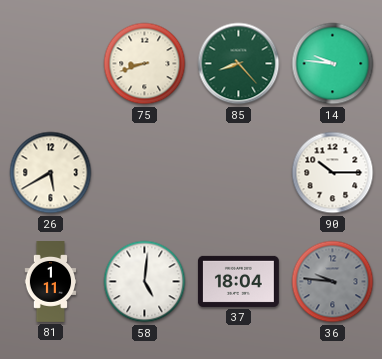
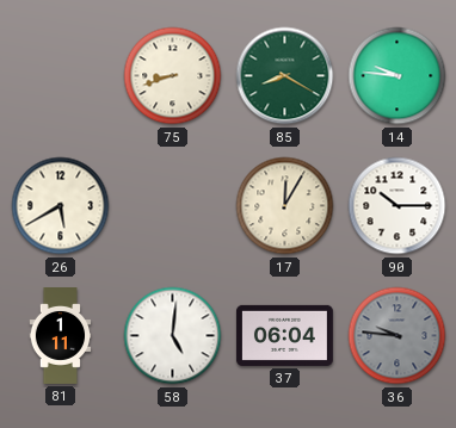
85: 8:23 -> 8:20 (285, 76)
17: none -> 12:05 (285, 206)
37: 18:04 -> 06:04 (284, 335)
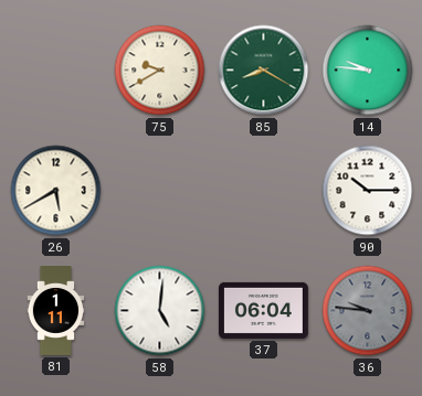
75: 8:42 -> 9:40 (160, 71)
17: 12:05 -> none (285, 206)
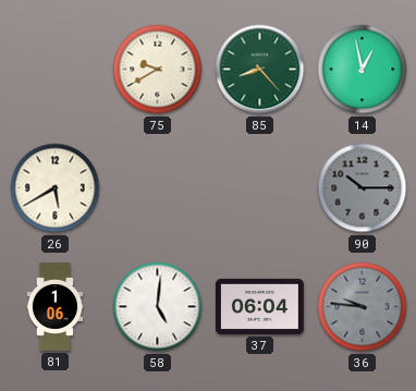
85: 8:20 -> 8:23 (260, 70)
14: 9:46 -> 12:58 (363, 70)
90 dial: white -> grey (363, 188)
81: 1:11 -> 1:06 (56, 307)
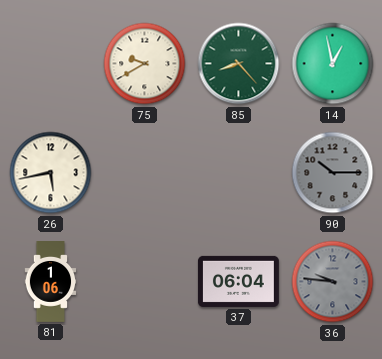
26: 5:40 -> 5:43 (51, 173)
58: 5:01 -> none (158, 307)
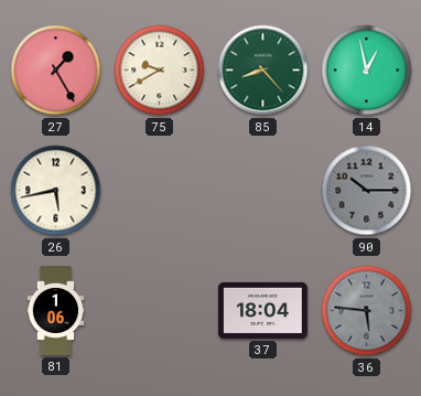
27: none -> 1:25 (56, 71)
37: 06:04 -> 18:04 (262, 310)
36: 9:46 -> 5:46 (367, 311)
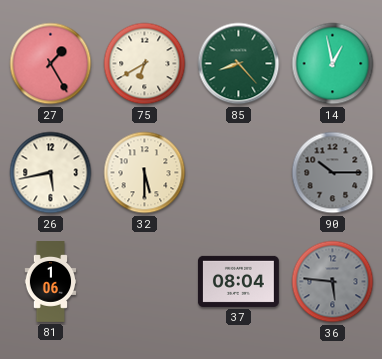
75: 9:40 -> 6:40 (145, 64)
32: none -> 5:30 (145, 173)
37: 18:04 -> 08:04 (238, 281)
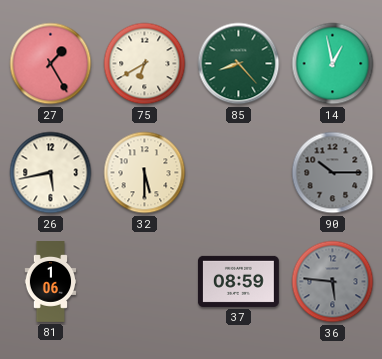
37: 08:04 -> 08:59 (238, 281)
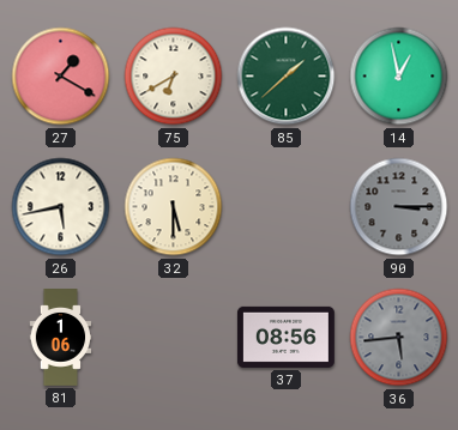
27: 1:25 -> 1:20 (61, 77)
85: 8:23 -> 1:38 (287, 77)
90: 10:15 -> 3:15 (399, 207)
37: 08:59 -> 08:56 (285, 337)
36: 5:46 -> 5:44 (399, 338)
